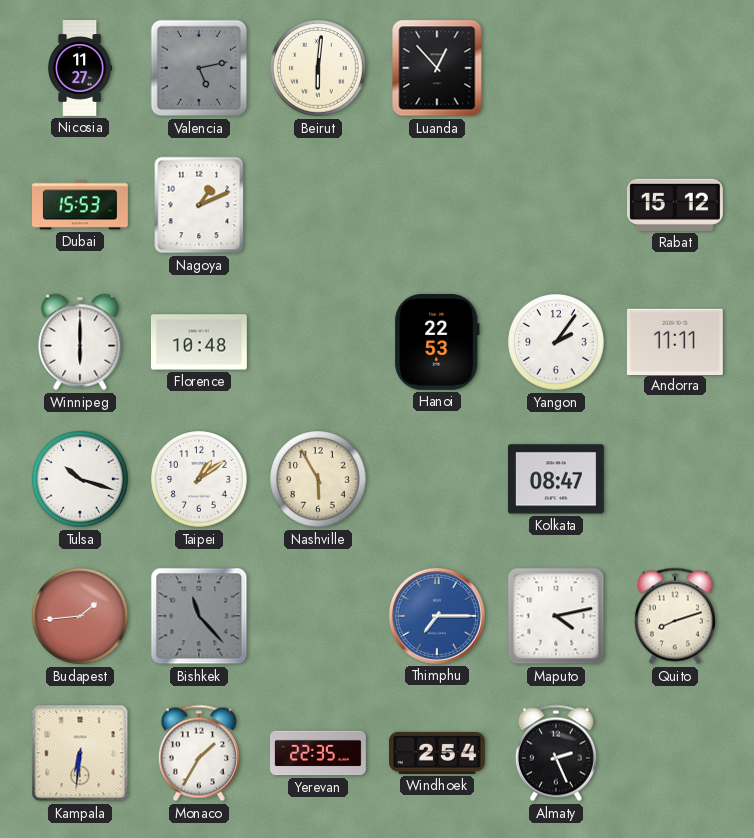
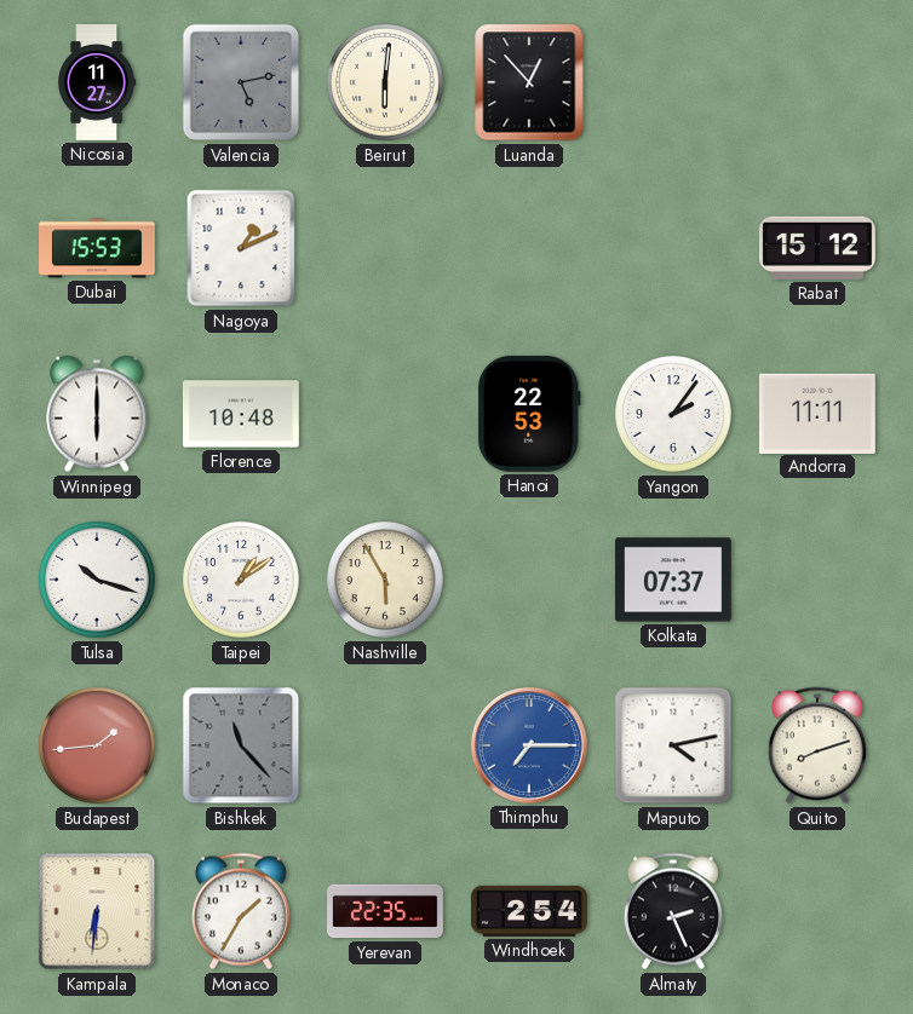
Kolkata: 08:47 -> 07:37 (673, 580)
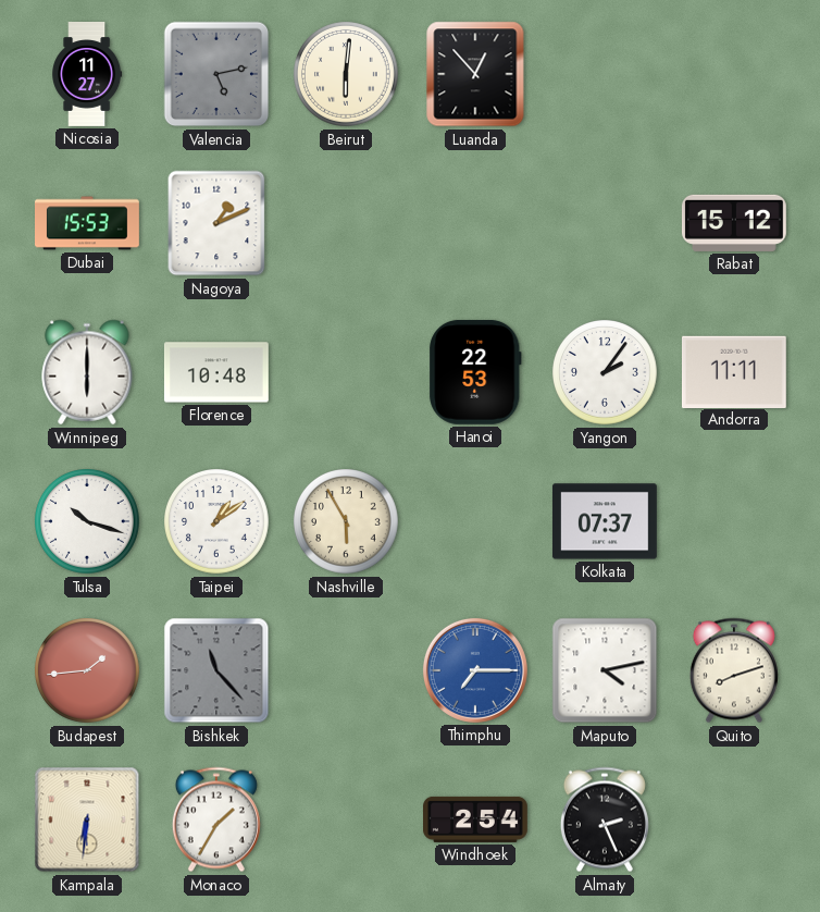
Yerevan: 22:35 -> none (386, 911)
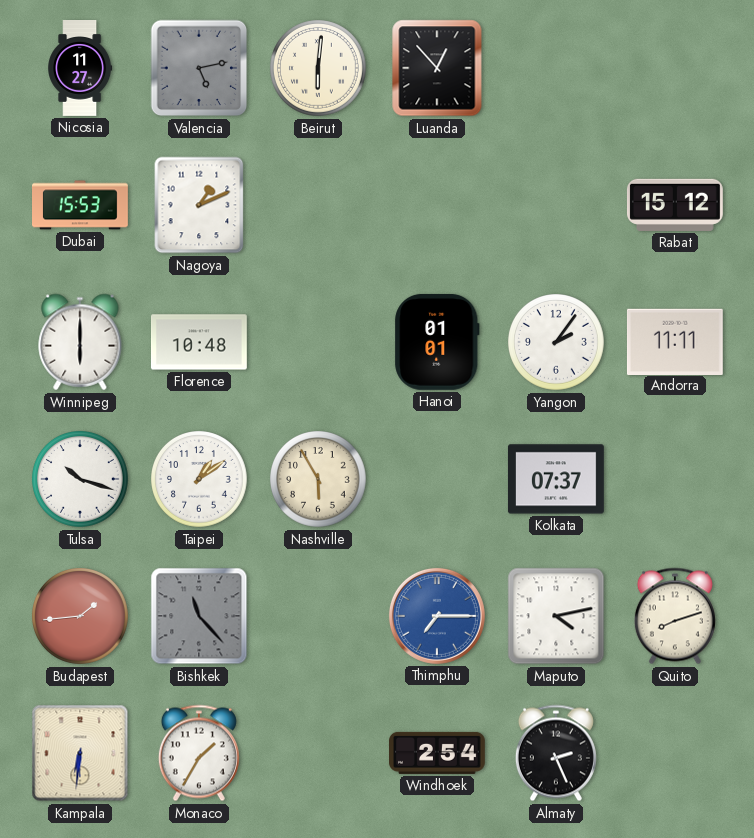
Hanoi: 22:53 -> 01:01 (437, 342)
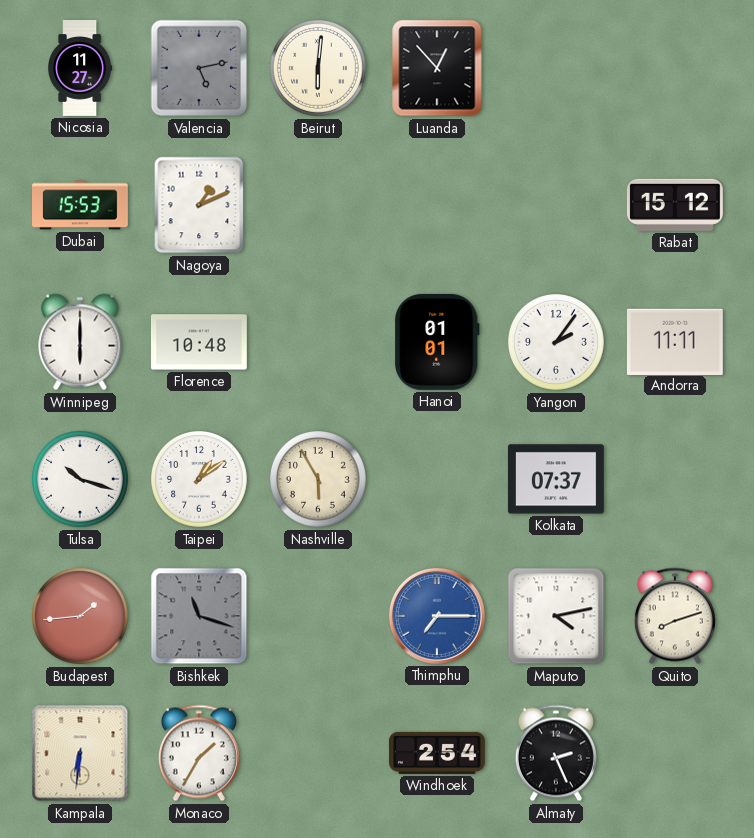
Bishkek: 11:23 -> 11:18 (199, 616)
